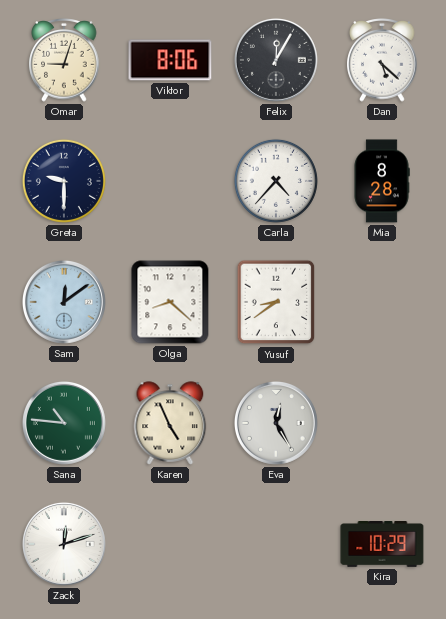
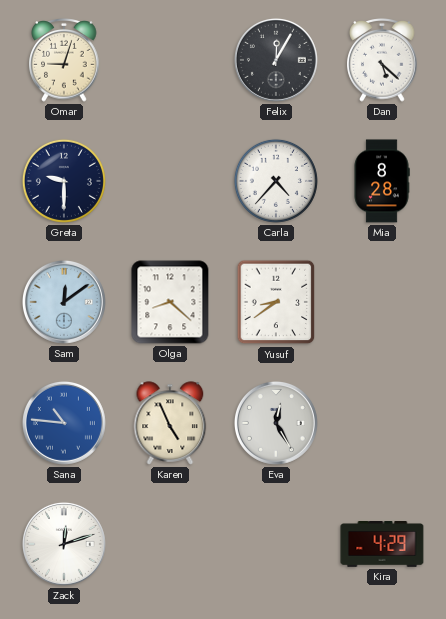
Viktor: 8:06 -> none (170, 60)
Sana dial: green -> blue (64, 423)
Kira: 10:29 -> 4:29 (382, 545)
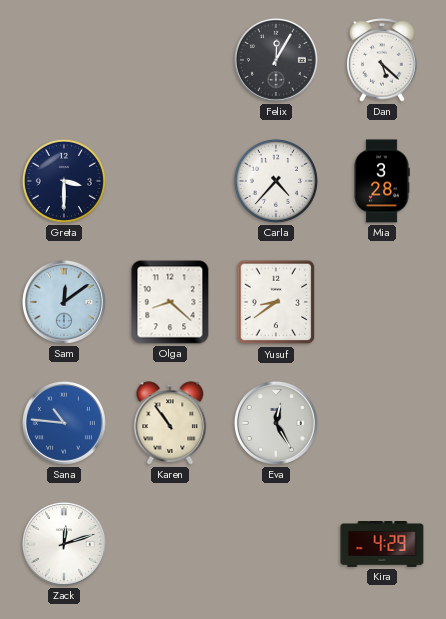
Omar: 9:03 -> none (64, 61)
Greta: 9:30 -> 3:30 (64, 181)
Mia: 8:28 -> 3:28 (382, 181)
Karen: 4:56 -> 10:54 (170, 423)
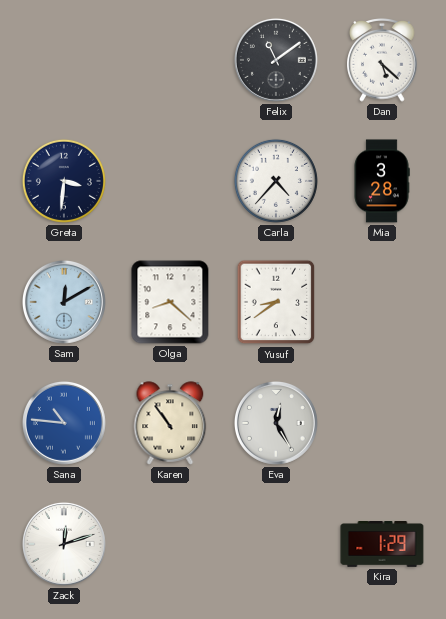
Felix: 12:05 -> 11:09 (276, 60)
Greta: 3:30 -> 3:31 (64, 181)
Sam: 12:09 -> 12:10 (64, 302)
Kira: 4:29 -> 1:29 (382, 545)
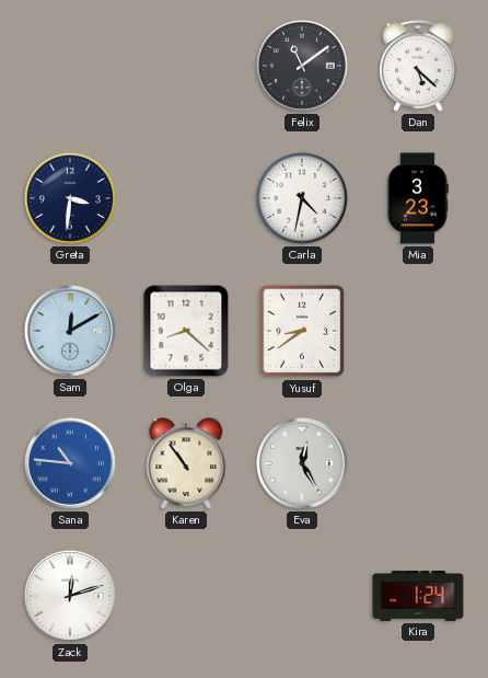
Carla: 4:37 -> 4:32 (302, 198)
Mia: 3:28 -> 3:23 (418, 198)
Kira: 1:29 -> 1:24 (418, 597)
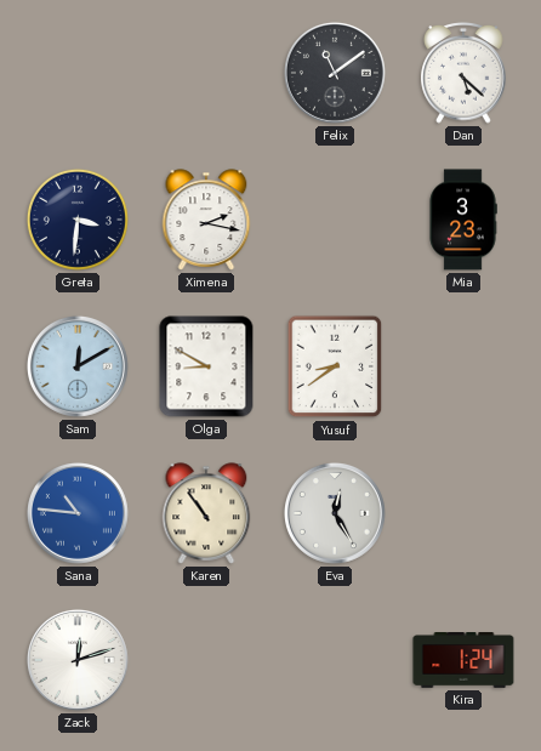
Ximena: none -> 2:17 (206, 220)
Carla: 4:32 -> none (302, 198)
Olga: 8:22 -> 8:50 (206, 366)
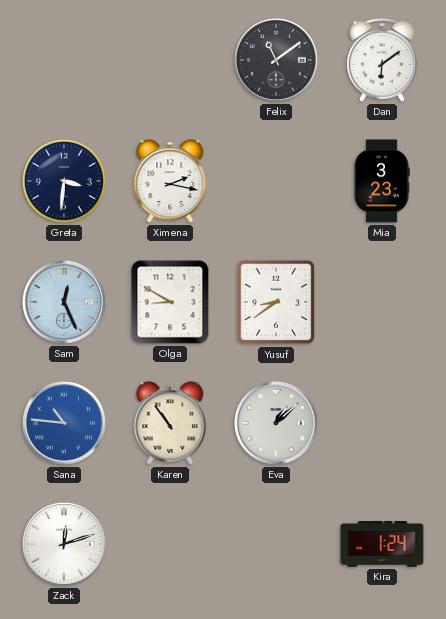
Dan: 5:22 -> 6:09 (382, 61)
Sam: 12:10 -> 12:26 (64, 302)
Eva: 12:25 -> 1:08 (276, 423)
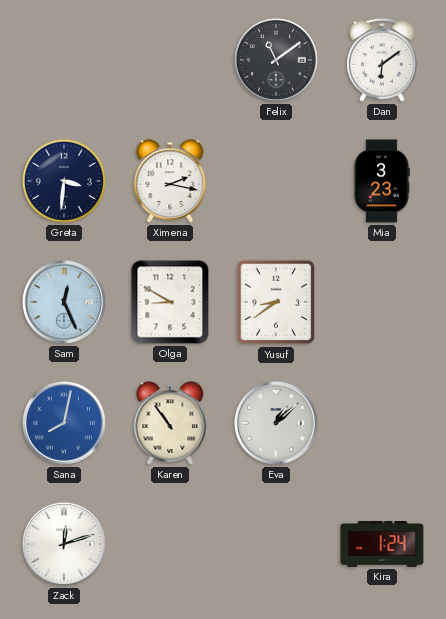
Sana: 10:46 -> 8:02 (64, 423)
